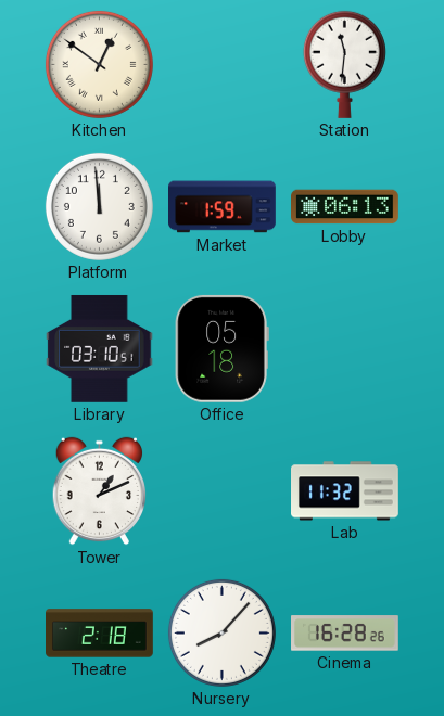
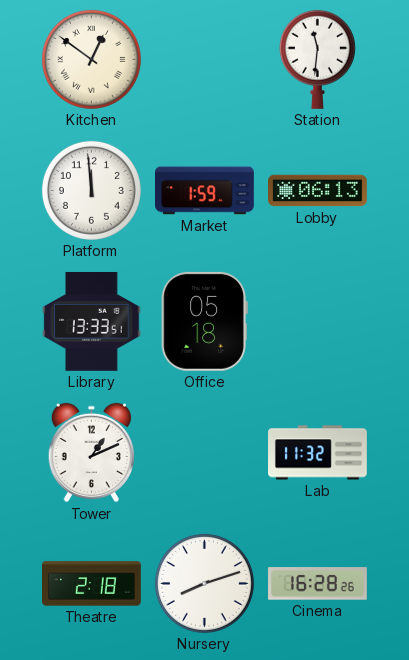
Library: 03:10 -> 13:33 (92, 321)
Nursery: 8:07 -> 8:12 (204, 583)
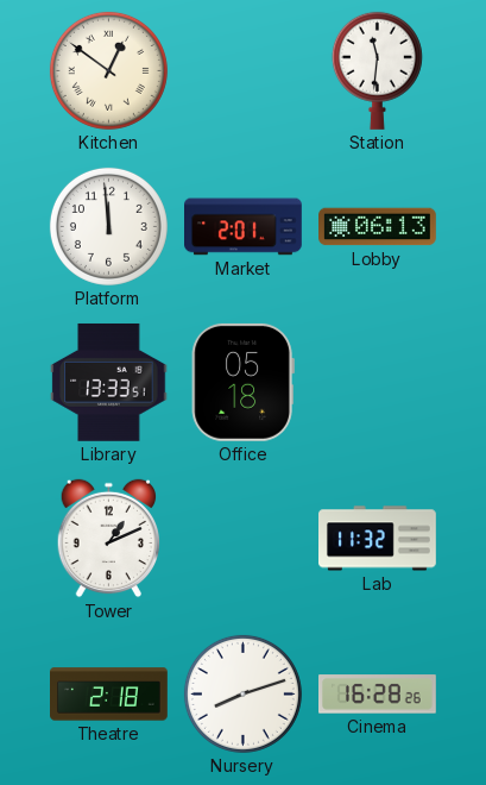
Market: 1:59 -> 2:01 (244, 227)
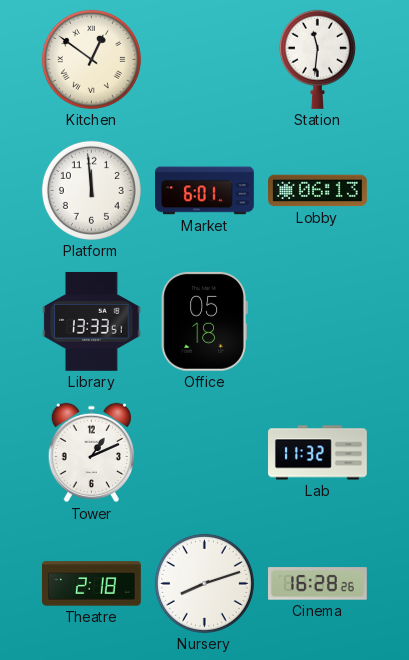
Market: 2:01 -> 6:01 (205, 191)
